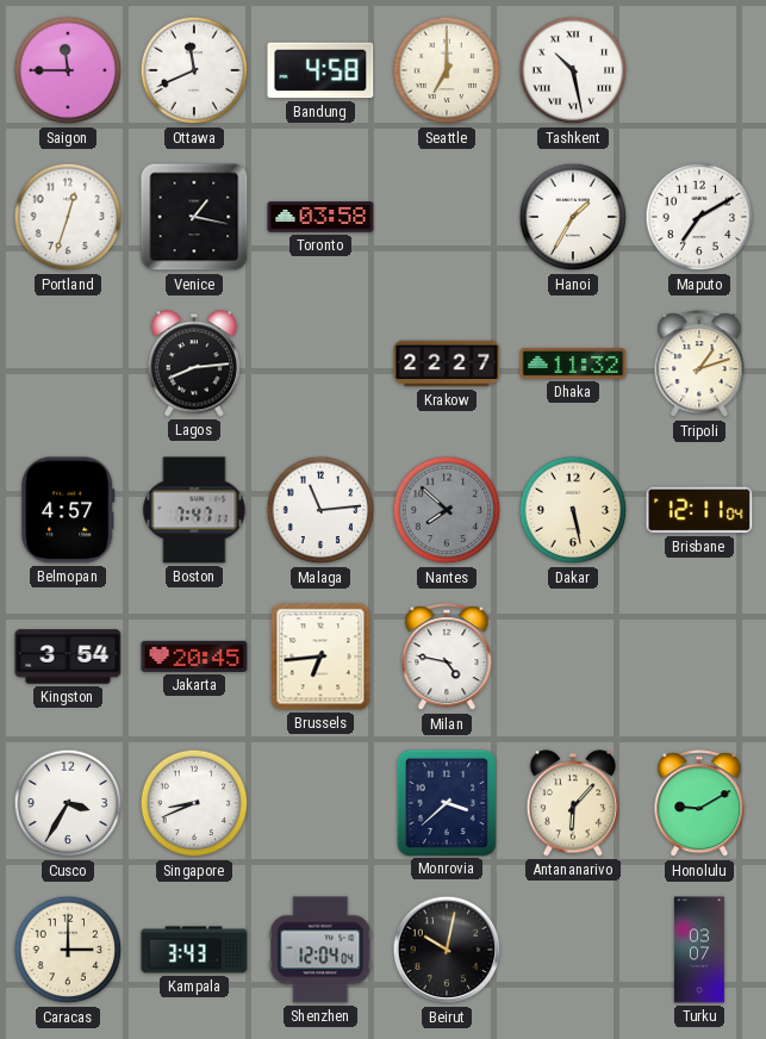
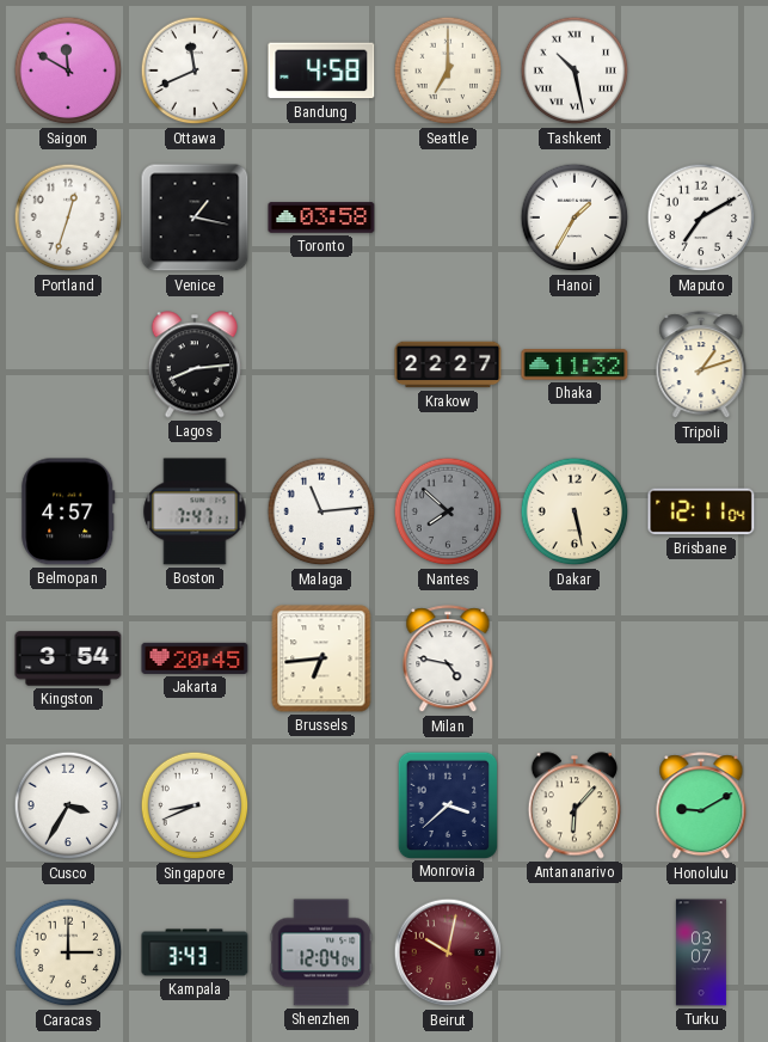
Saigon: 11:45 -> 11:50 (68, 71)
Beirut dial: black -> burgundy (448, 952)
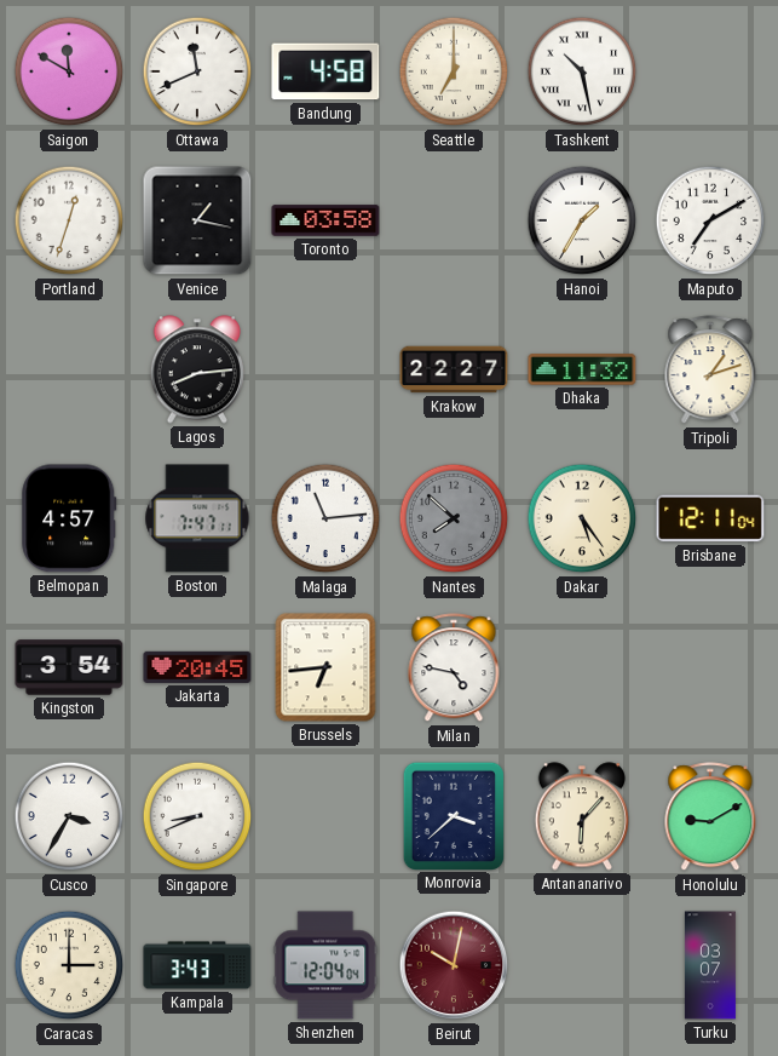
Dakar: 5:28 -> 5:24 (582, 518)
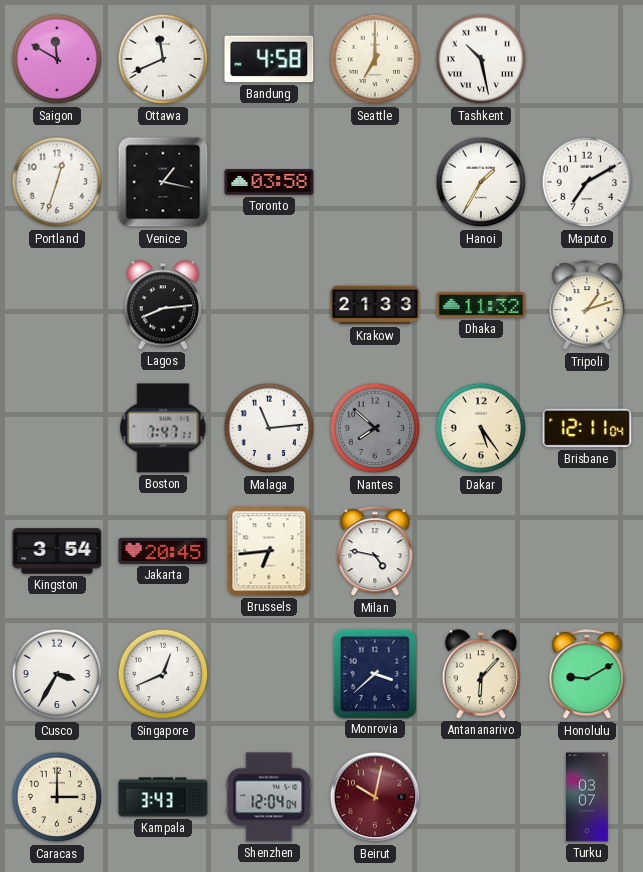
Krakow: 22:27 -> 21:33 (375, 305)
Belmopan: 4:57 -> none (69, 518)
Singapore: 8:41 -> 12:41 (163, 674)
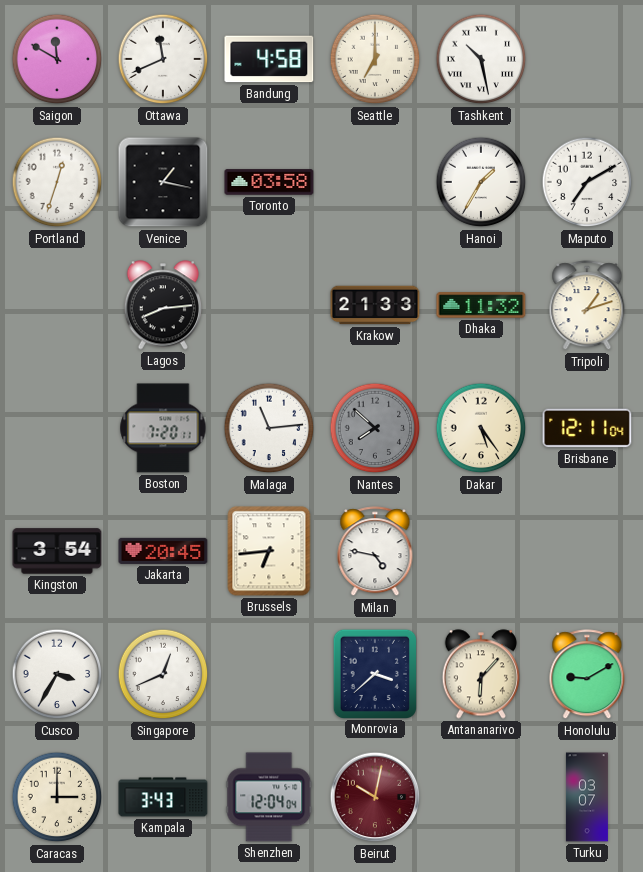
Boston: 7:47 -> 7:20 (163, 428)
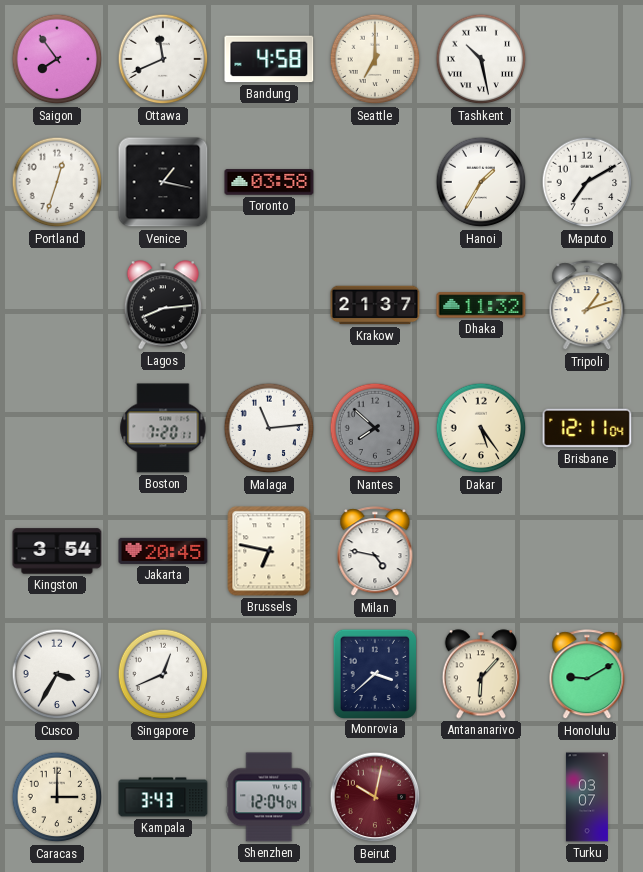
Saigon: 11:50 -> 7:54 (57, 59)
Krakow: 21:33 -> 21:37 (375, 305)
Brussels: 6:44 -> 6:47 (269, 551)
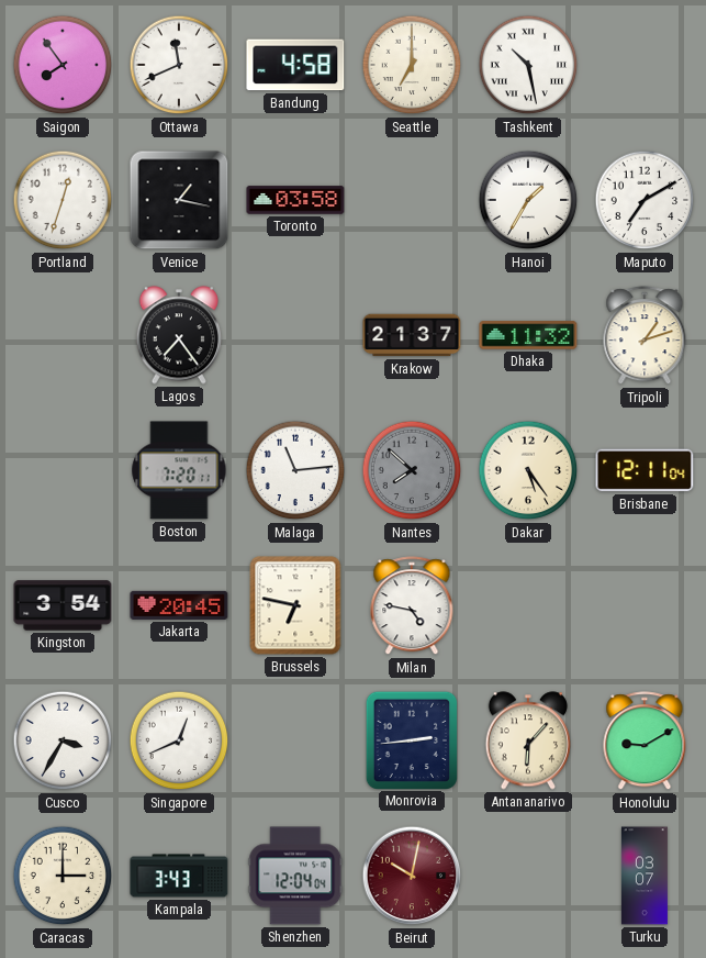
Lagos: 8:14 -> 7:24 (178, 335)
Monrovia: 3:38 -> 2:44 (411, 739)
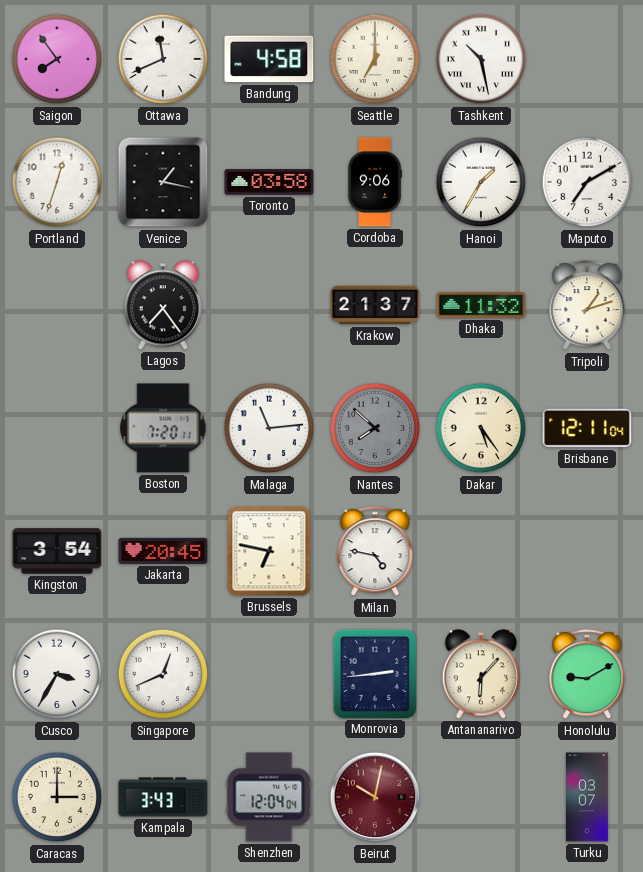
Cordoba: none -> 9:06 (375, 182)
